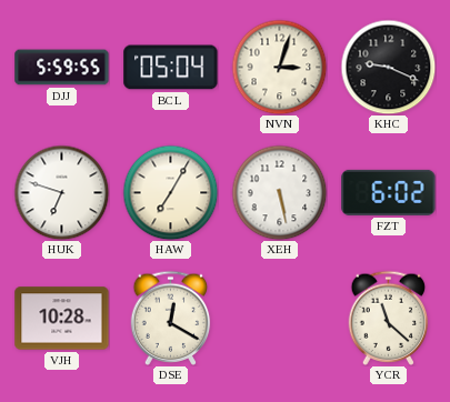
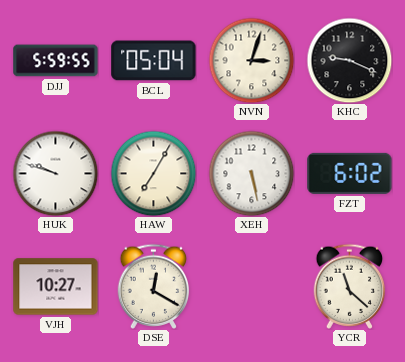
HUK: 6:48 -> 9:48 (55, 173)
VJH: 10:28 -> 10:27 (56, 287)
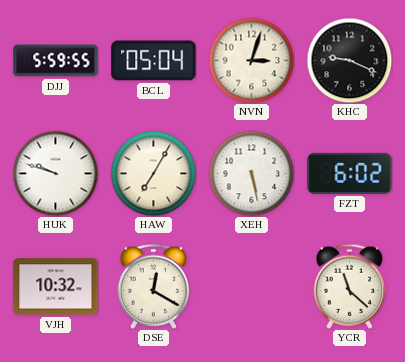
VJH: 10:27 -> 10:32 (56, 287)
